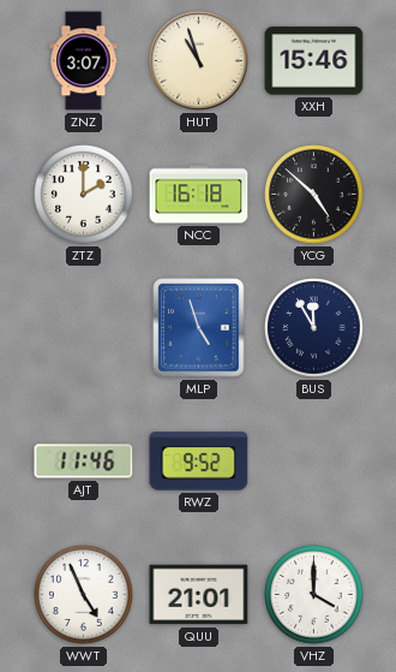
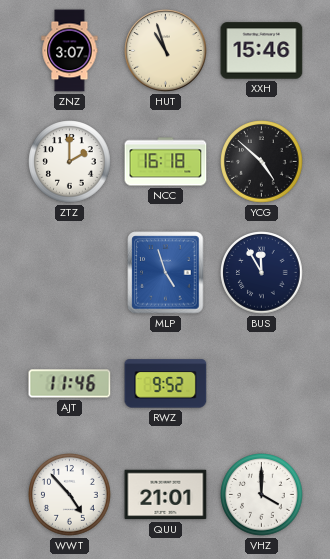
WWT: 4:56 -> 4:53 (70, 495)
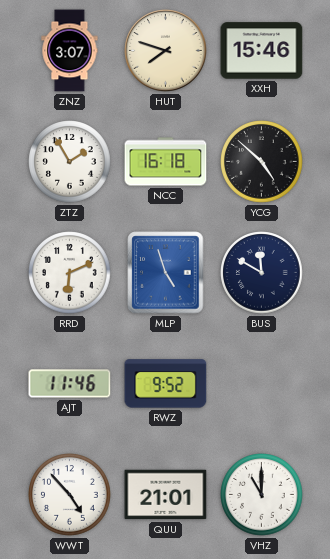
HUT: 10:57 -> 7:48 (166, 51)
ZTZ: 2:00 -> 1:55 (70, 162)
RRD: none -> 6:11 (70, 273)
BUS: 11:55 -> 11:50 (262, 273)
VHZ: 4:00 -> 11:00 (262, 495)
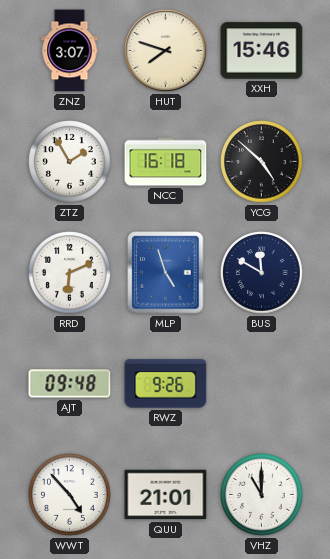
AJT: 11:46 -> 09:48 (70, 384)
RWZ: 9:52 -> 9:26 (166, 384)
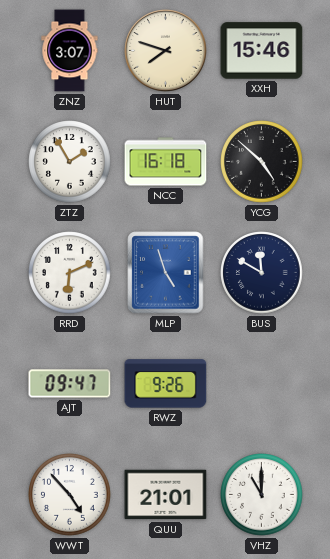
AJT: 09:48 -> 09:47 (70, 384)
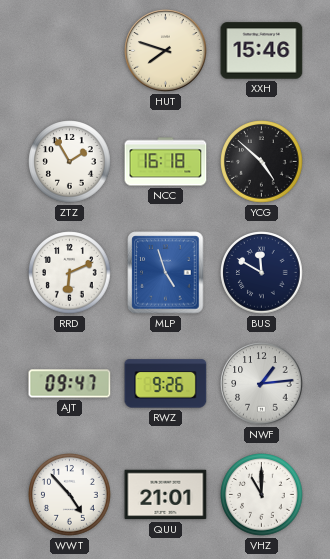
ZNZ: 3:07 -> none (70, 51)
NWF: none -> 1:14 (262, 384)
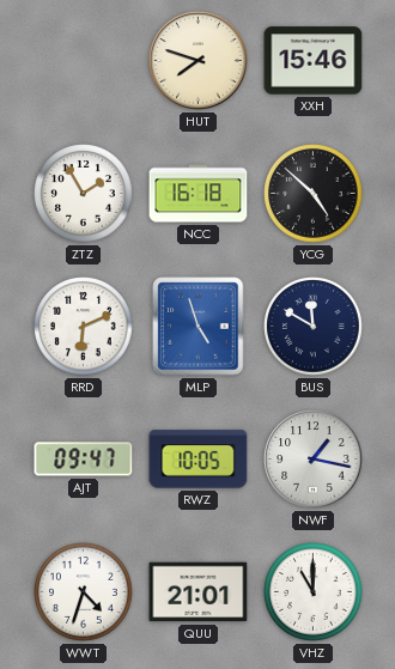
RWZ: 9:26 -> 10:05 (199, 460)
NWF: 1:14 -> 1:17 (314, 460)
WWT: 4:53 -> 4:33 (84, 592)
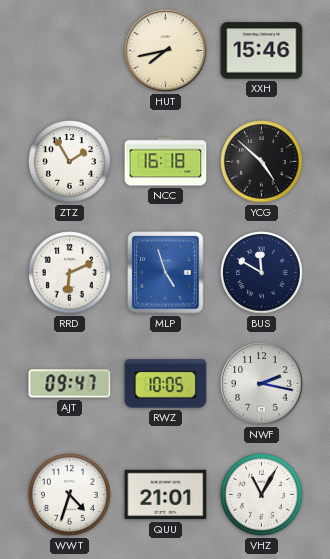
HUT: 7:48 -> 7:43 (166, 51)
NWF: 1:17 -> 2:17 (262, 384)
VHZ: 11:00 -> 11:05 (262, 495)
